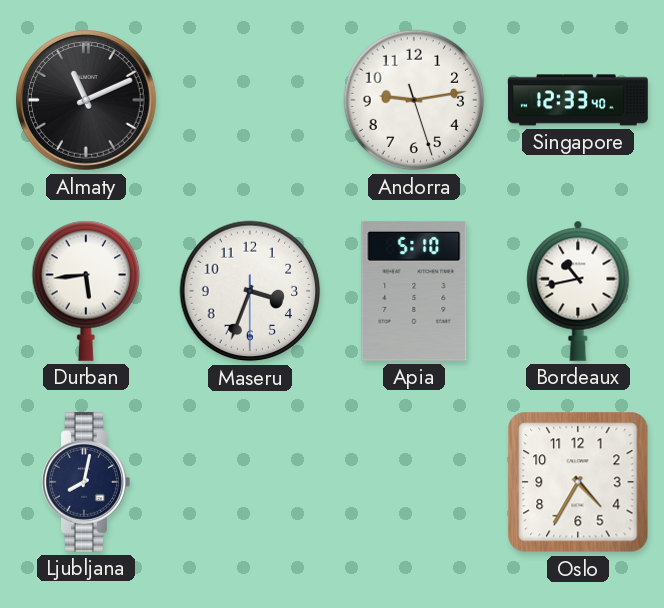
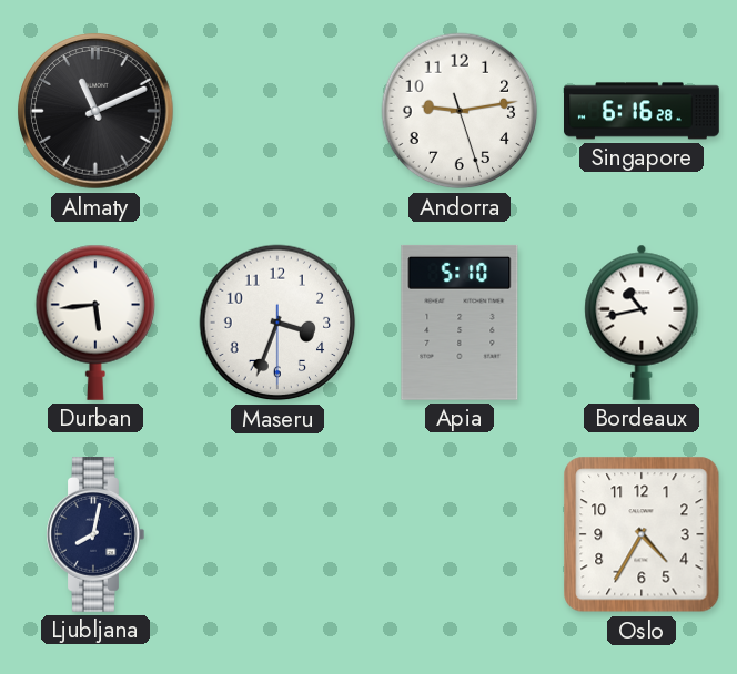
Singapore: 12:33 -> 6:16 (643, 111)
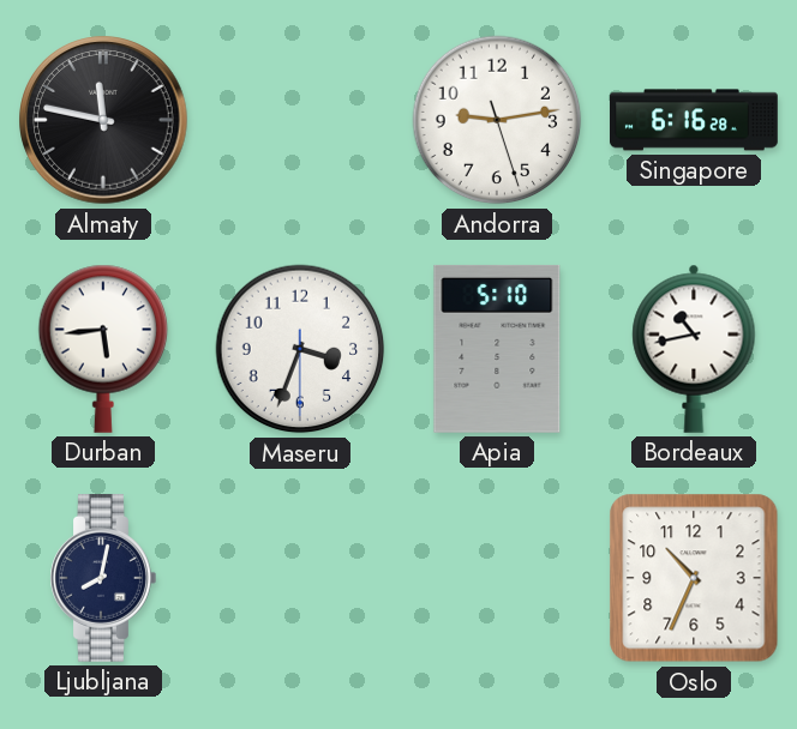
Almaty: 11:11 -> 11:47 (103, 120)
Oslo: 4:35 -> 10:34 (694, 578)
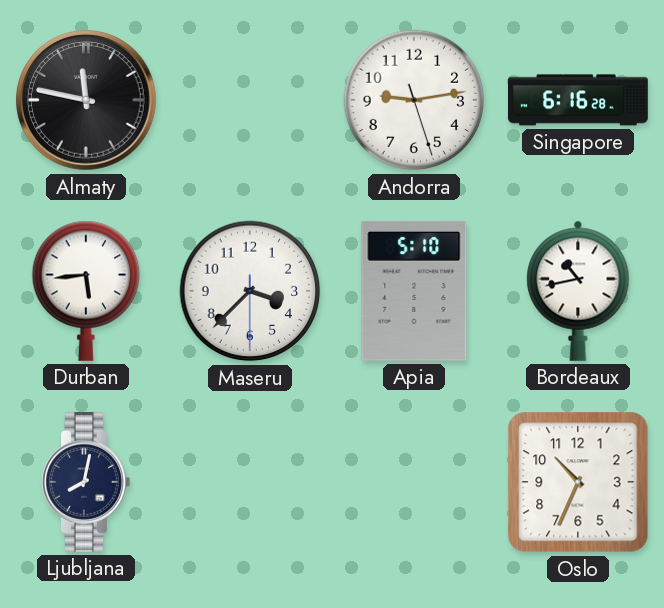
Maseru: 3:33 -> 3:37 (250, 291)
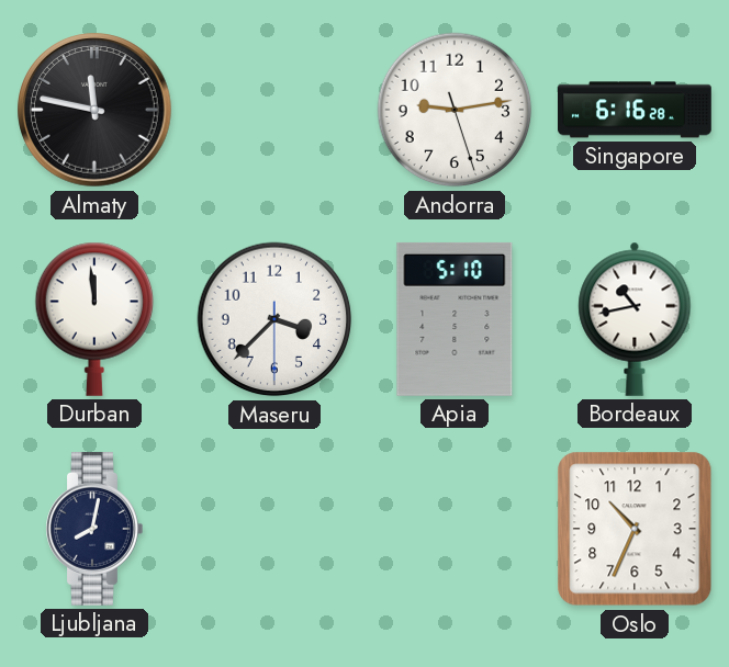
Durban: 5:44 -> 11:59 (94, 319)
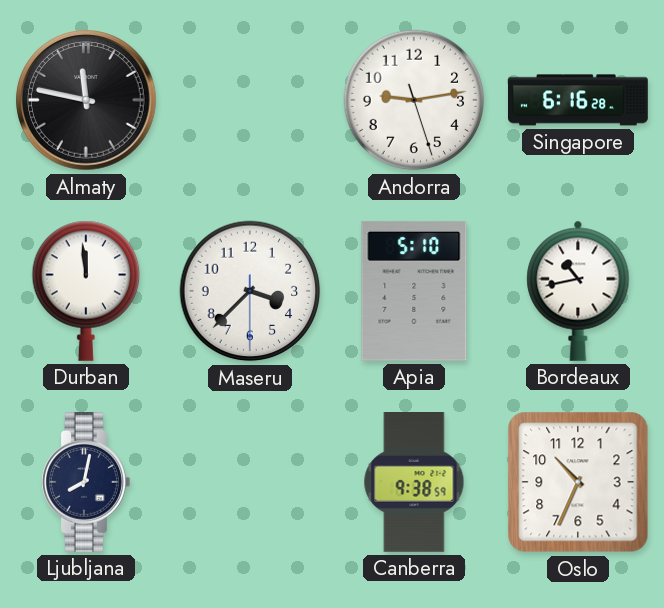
Canberra: none -> 9:38 (414, 483)
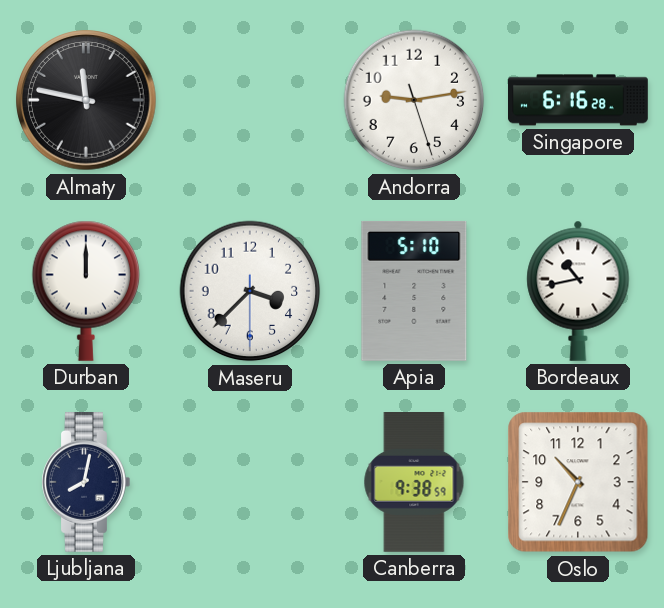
Durban: 11:59 -> 12:00 (86, 291)
